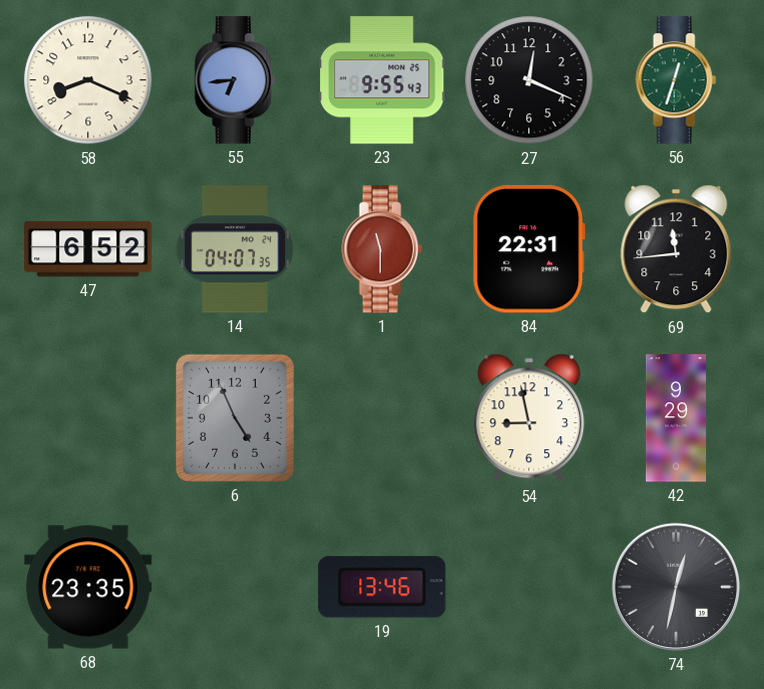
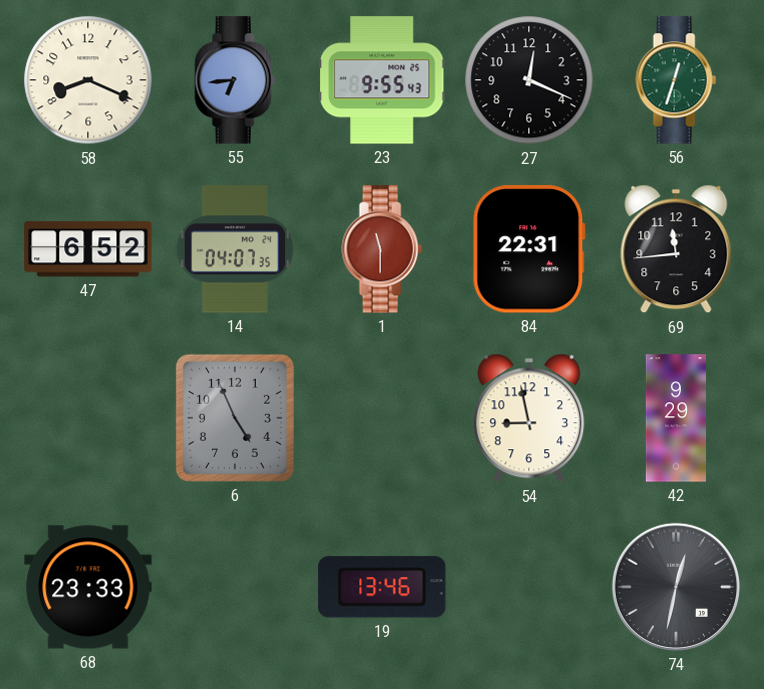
68: 23:35 -> 23:33 (88, 587)
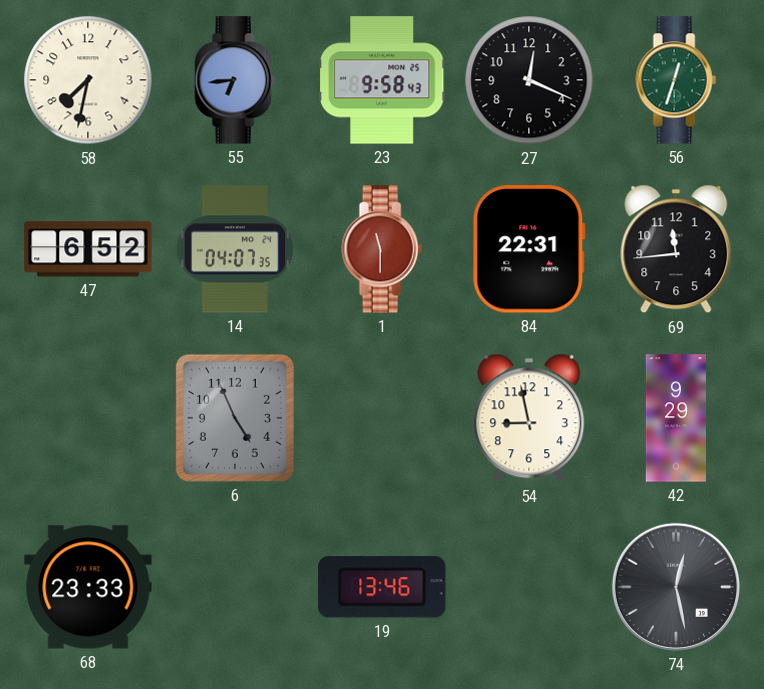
58: 8:19 -> 7:32 (88, 80)
23: 9:55 -> 9:58 (382, 80)
74: 12:32 -> 12:28 (676, 587)
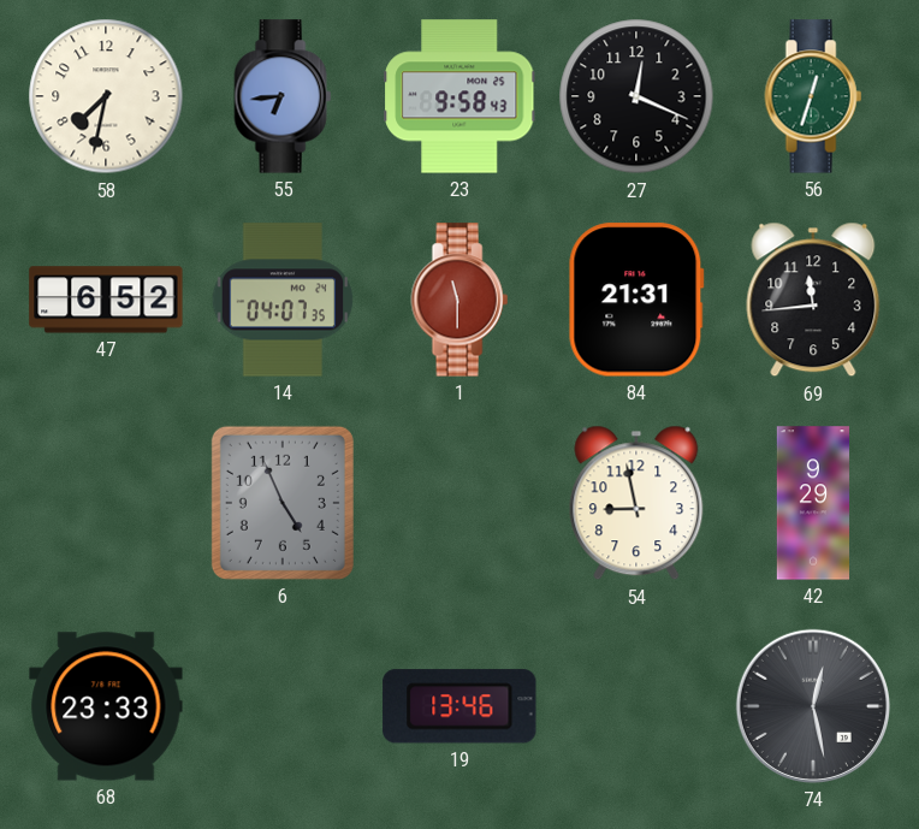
84: 22:31 -> 21:31 (636, 300)
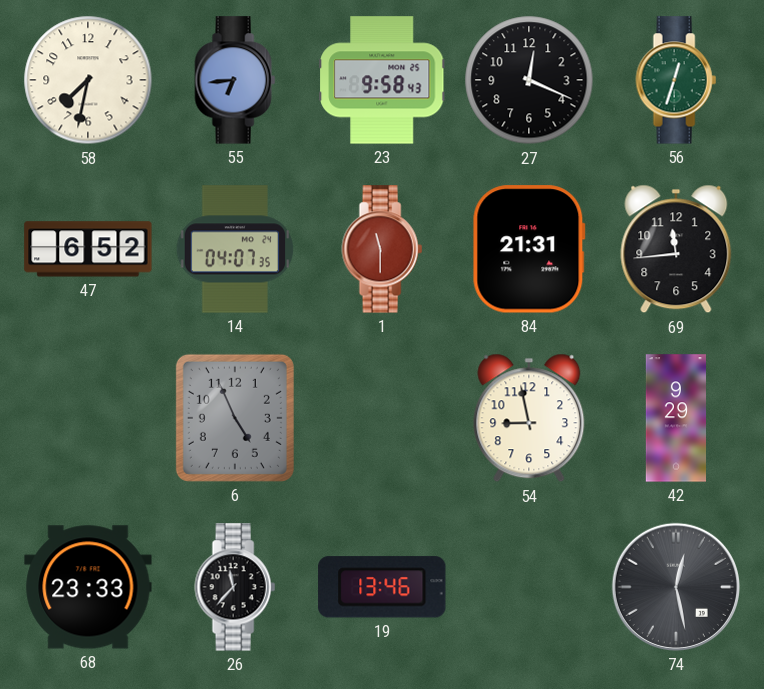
26: none -> 11:37 (235, 587)
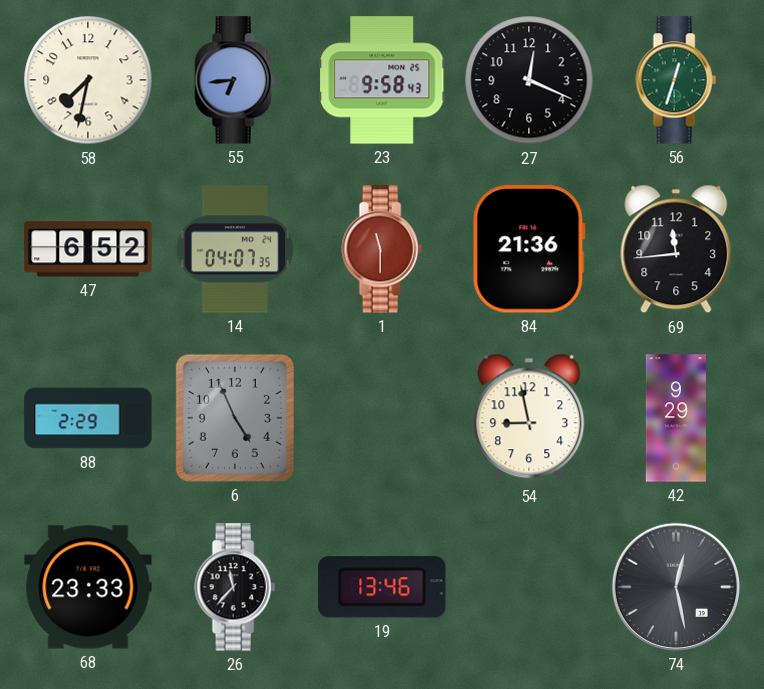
84: 21:31 -> 21:36 (529, 249)
88: none -> 2:29 (88, 418)
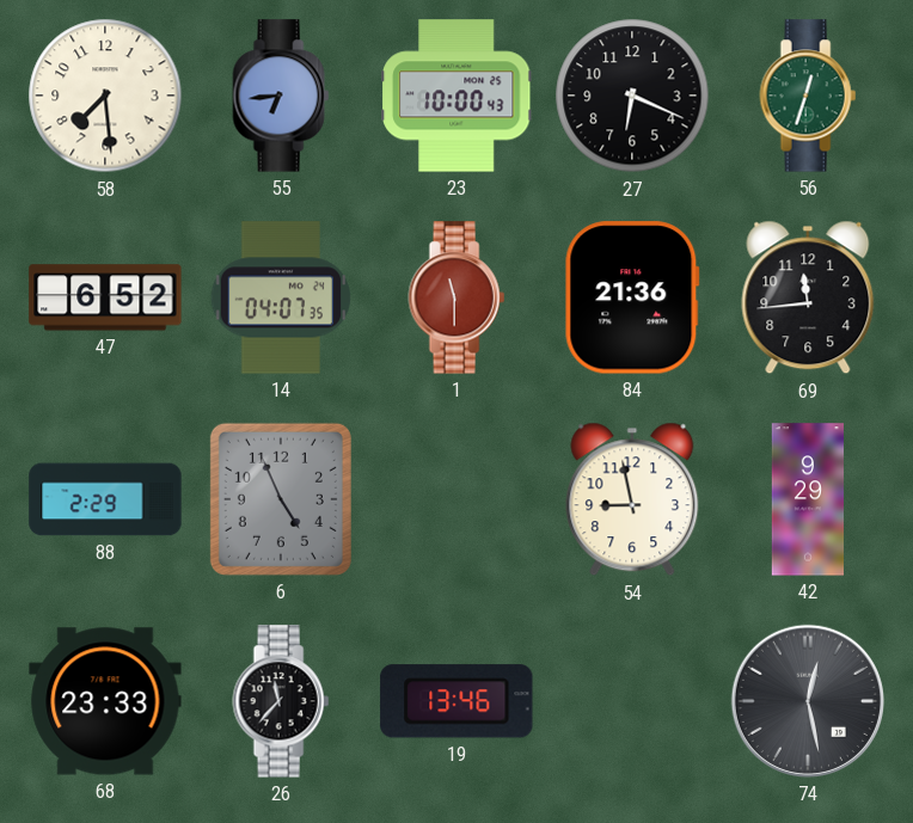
58: 7:32 -> 7:29 (105, 96)
23: 9:58 -> 10:00 (456, 96)
27: 12:19 -> 6:19 (632, 96)
